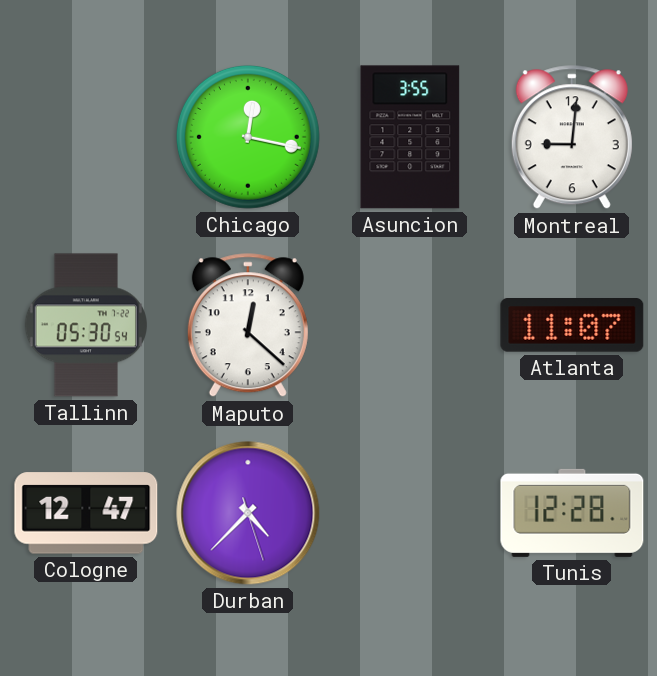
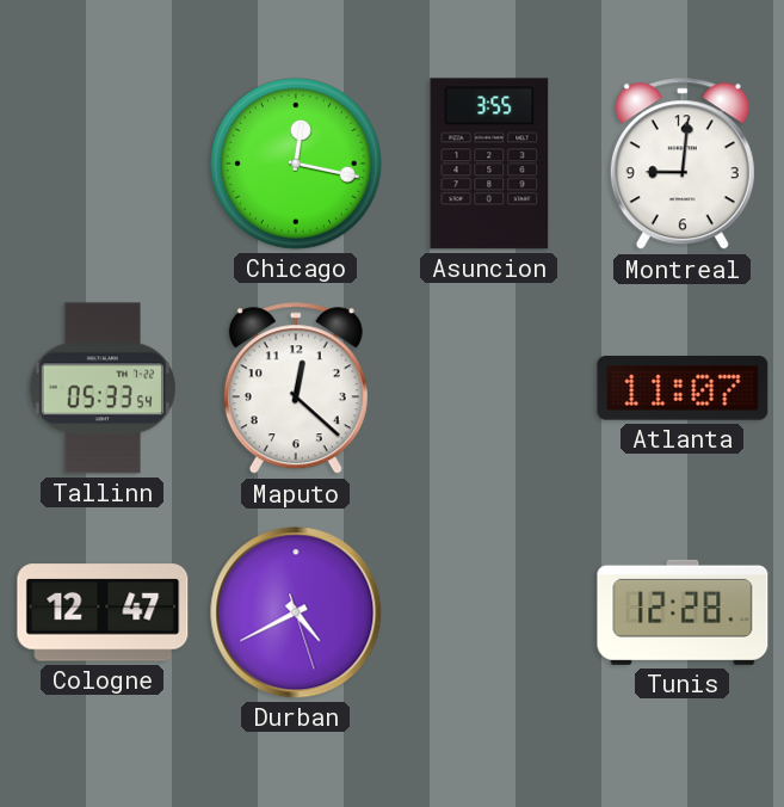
Tallinn: 05:30 -> 05:33 (101, 388)
Durban: 4:37 -> 4:40 (296, 612)
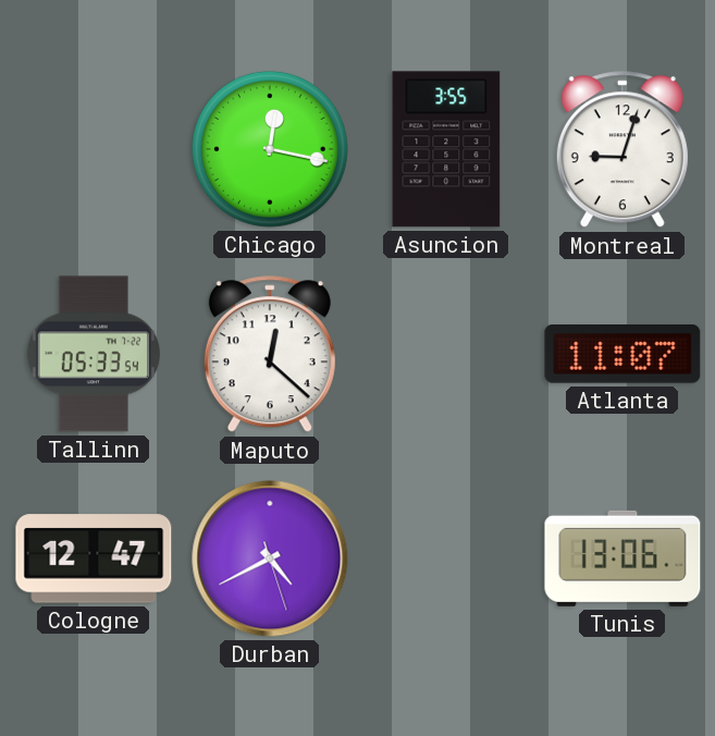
Montreal: 9:01 -> 9:03 (622, 150)
Tunis: 12:28 -> 13:06 (622, 559)
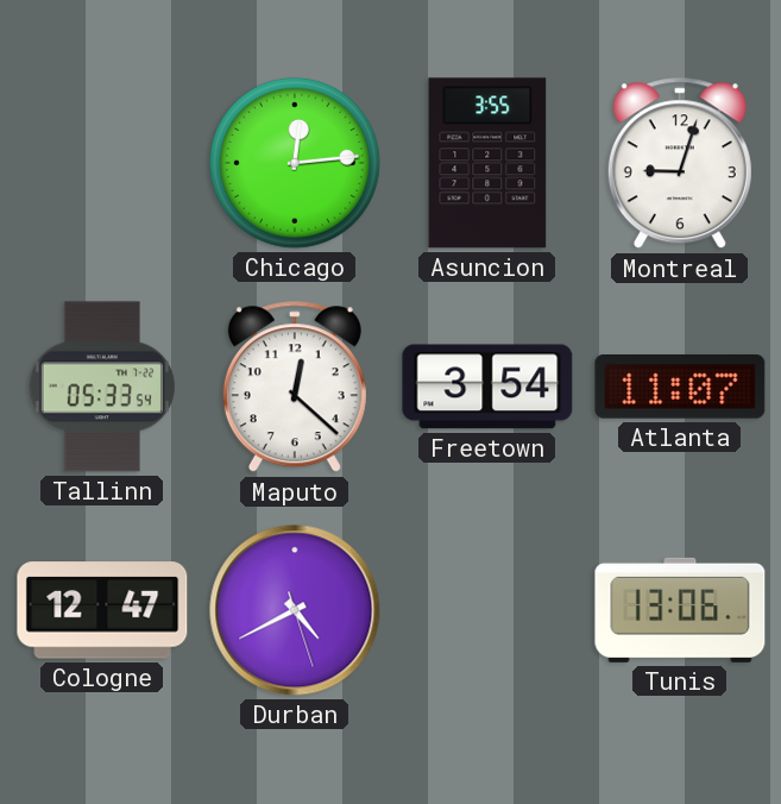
Chicago: 12:17 -> 12:14 (295, 163)
Freetown: none -> 3:54 (487, 387)
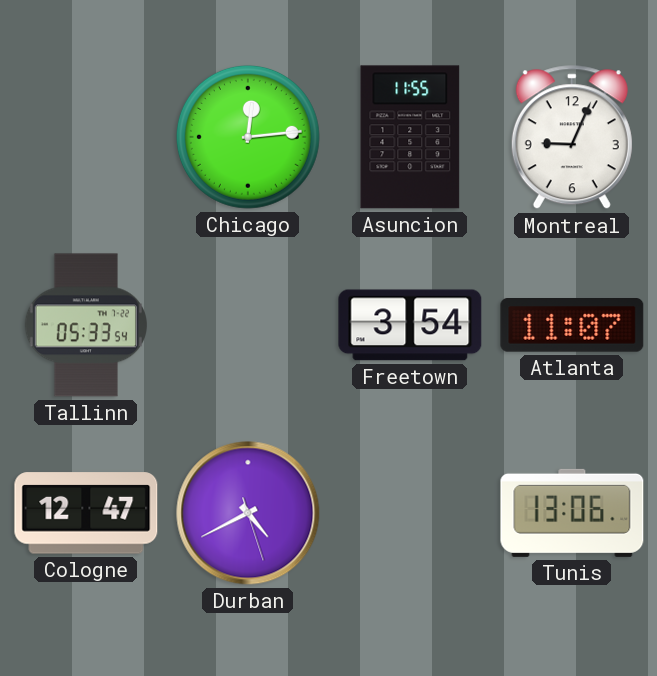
Asuncion: 3:55 -> 11:55 (410, 137)
Montreal: 9:03 -> 9:04 (572, 138)
Maputo: 12:22 -> none (295, 388)
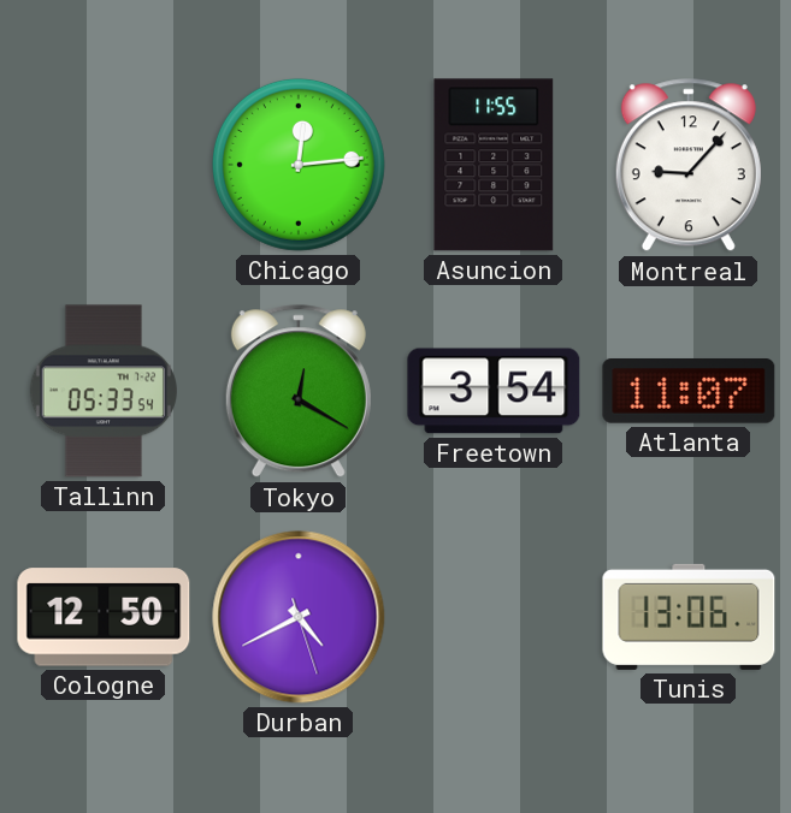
Montreal: 9:04 -> 9:07 (689, 166)
Tokyo: none -> 12:20 (299, 392)
Cologne: 12:47 -> 12:50 (104, 617)
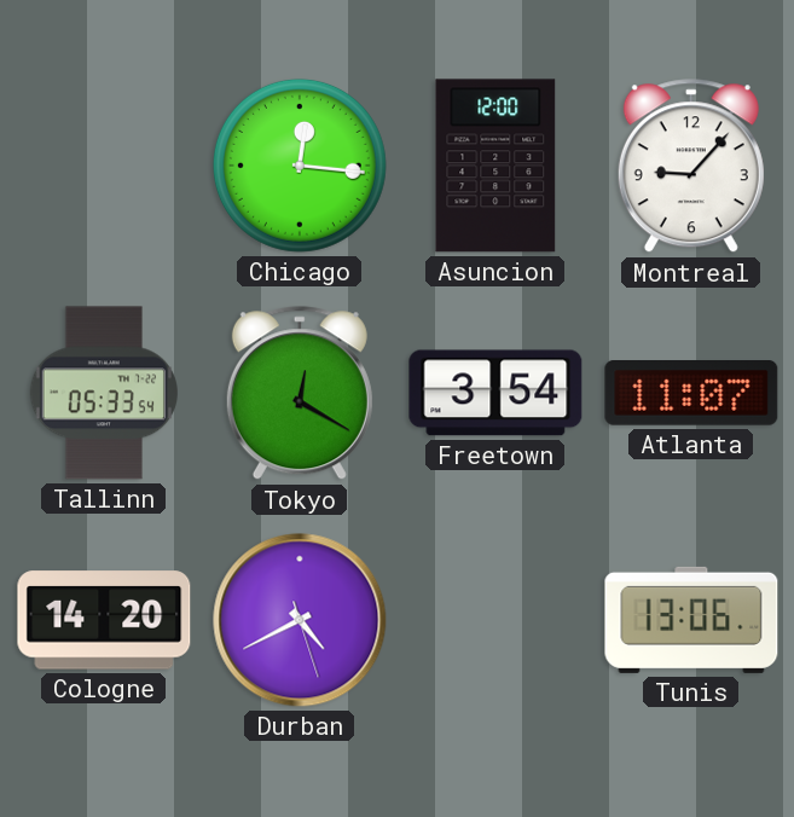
Chicago: 12:14 -> 12:16 (300, 166)
Asuncion: 11:55 -> 12:00 (495, 166)
Cologne: 12:50 -> 14:20 (104, 620)
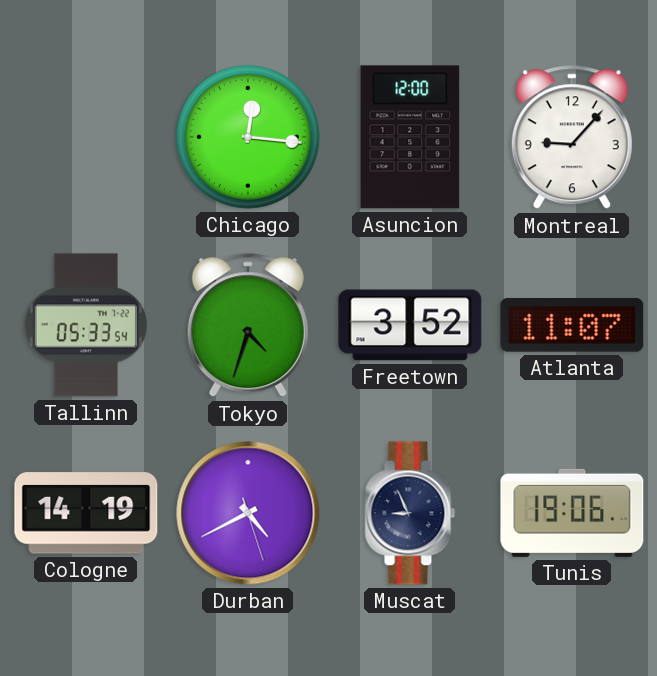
Tokyo: 12:20 -> 4:33 (248, 326)
Freetown: 3:54 -> 3:52 (410, 325)
Cologne: 14:20 -> 14:19 (86, 513)
Muscat: none -> 8:56 (410, 513)
Tunis: 13:06 -> 19:06 (572, 513)
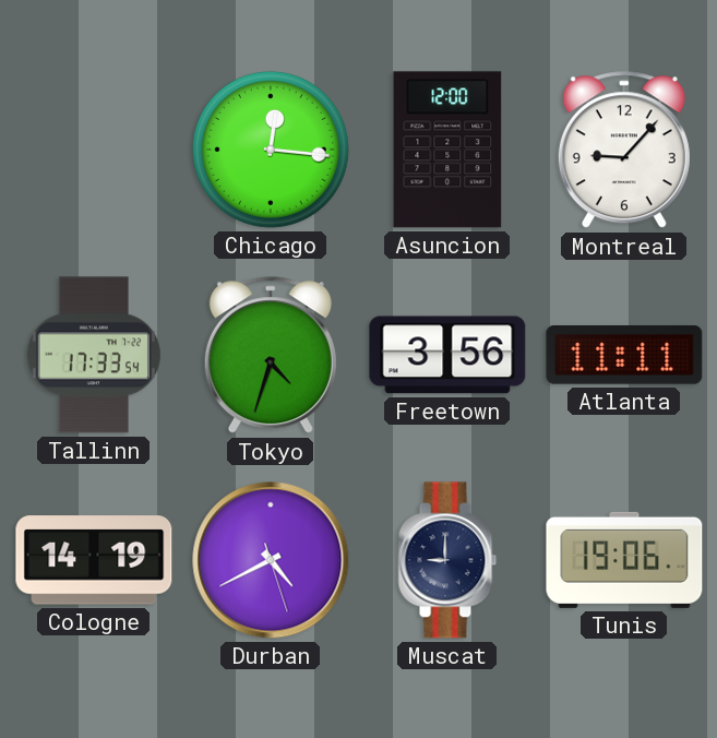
Tallinn: 05:33 -> 17:33 (93, 355)
Freetown: 3:52 -> 3:56 (447, 355)
Atlanta: 11:07 -> 11:11 (624, 356)
Muscat: 8:56 -> 9:00 (447, 560)
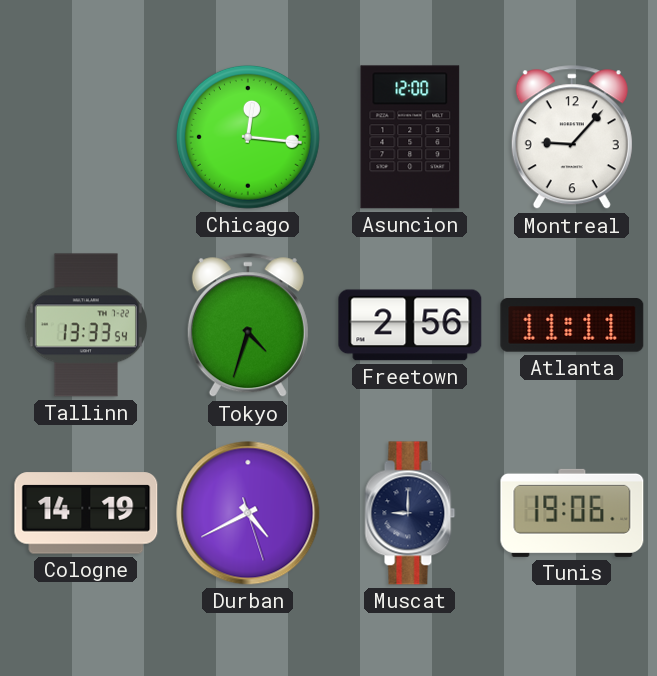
Tallinn: 17:33 -> 13:33 (85, 325)
Freetown: 3:56 -> 2:56 (410, 325)
